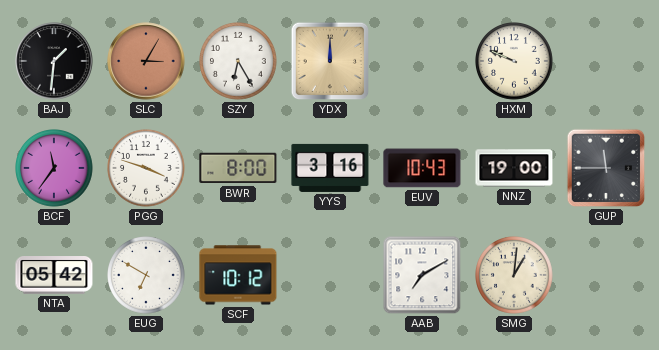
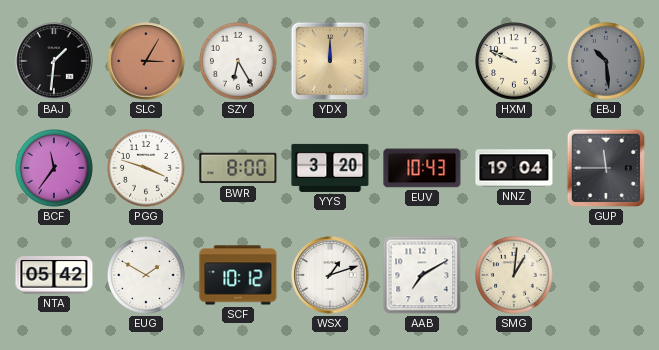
EBJ: none -> 10:29 (607, 62)
YYS: 3:16 -> 3:20 (330, 168)
NNZ: 19:00 -> 19:04 (514, 168)
EUG: 6:50 -> 1:50 (147, 276)
WSX: none -> 1:12 (330, 275)
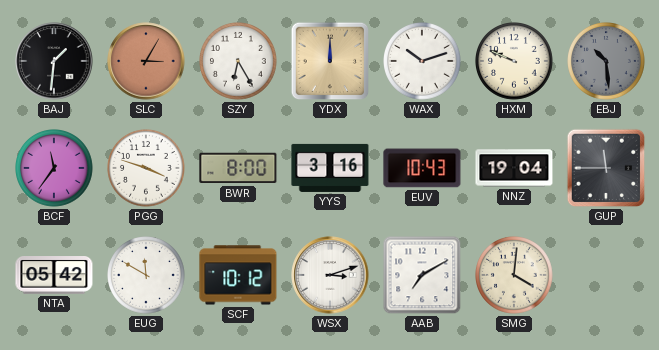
WAX: none -> 10:12 (423, 62)
YYS: 3:20 -> 3:16 (330, 168)
EUG: 1:50 -> 11:50 (147, 276)
WSX: 1:12 -> 3:12 (330, 275)
SMG: 1:01 -> 4:01 (515, 276)
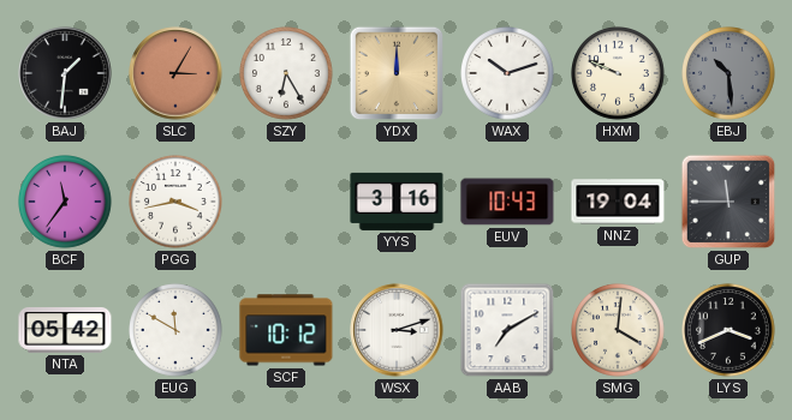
PGG: 3:48 -> 3:43 (177, 203)
BWR: 8:00 -> none (238, 168)
LYS: none -> 3:41 (730, 331)
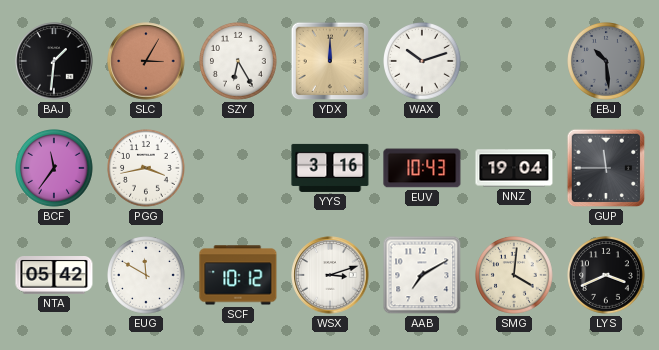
HXM: 9:49 -> none (619, 74)
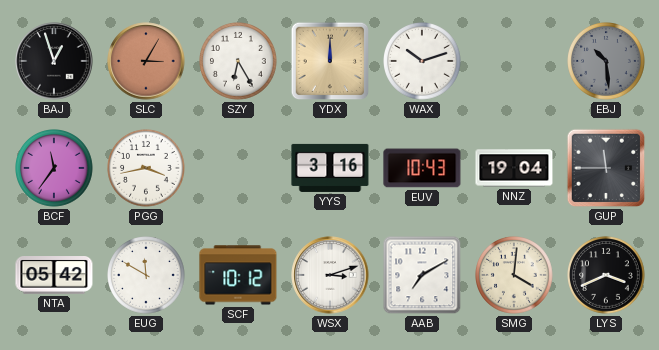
BAJ: 1:31 -> 12:57 (54, 61)
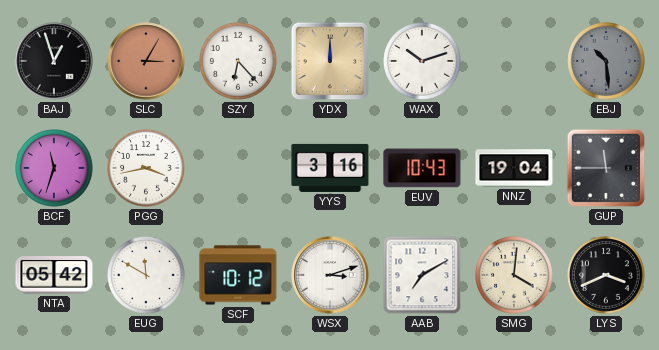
SZY: 6:25 -> 6:23 (239, 62)
BCF: 11:36 -> 11:33 (55, 169)
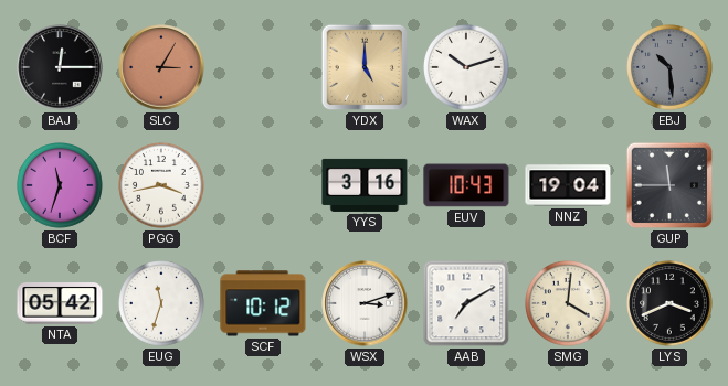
BAJ: 12:57 -> 12:15 (60, 67)
SZY: 6:23 -> none (239, 62)
YDX: 12:00 -> 5:00 (365, 67)
EUG: 11:50 -> 11:33 (162, 304)
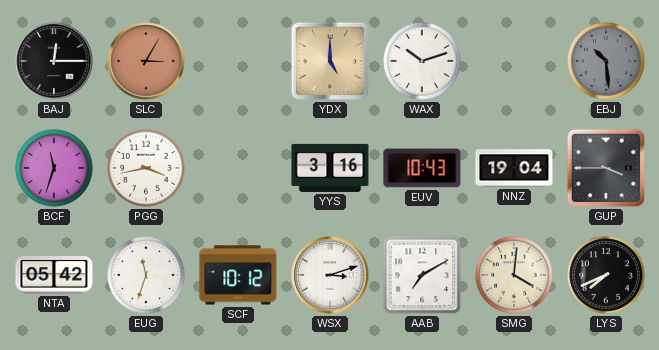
GUP: 11:45 -> 3:45 (606, 168)
LYS: 3:41 -> 7:41 (607, 276)
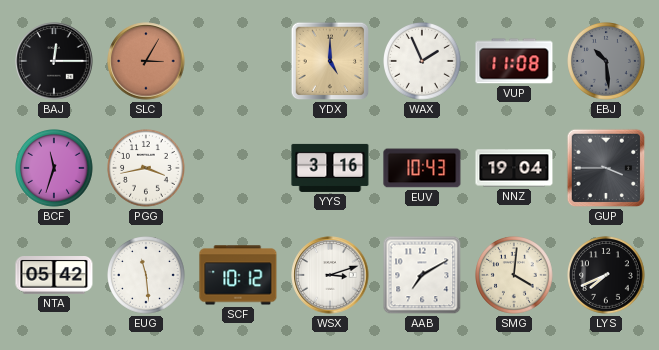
WAX: 10:12 -> 1:56 (423, 62)
VUP: none -> 11:08 (514, 61)
EUG: 11:33 -> 11:29 (147, 276)
